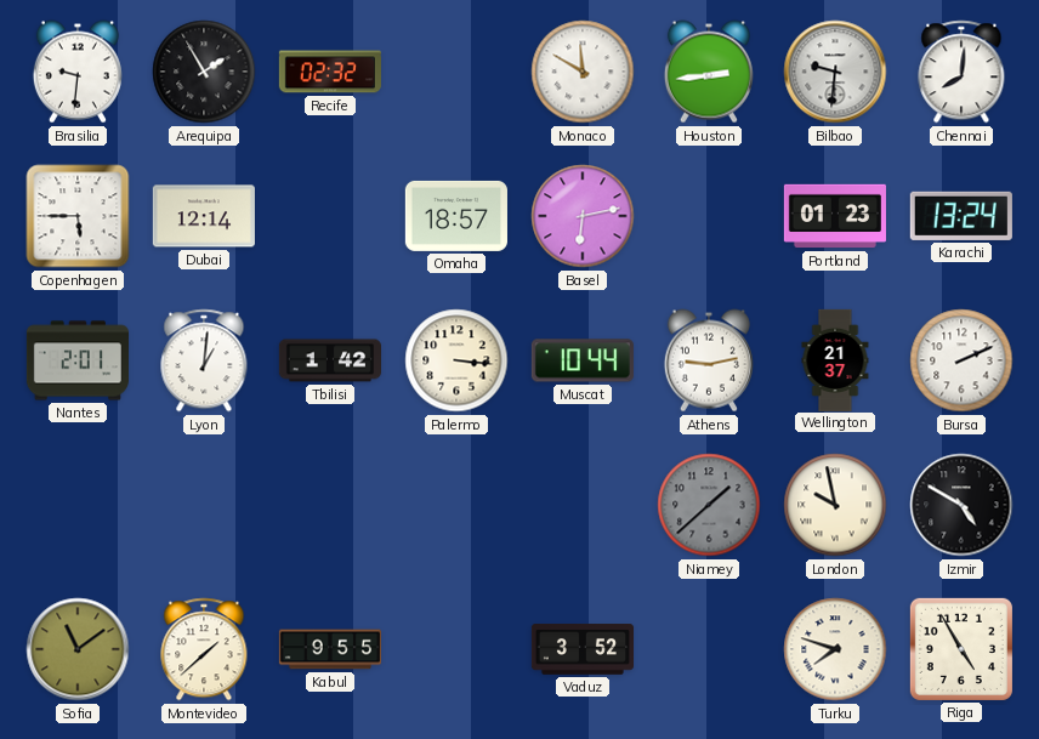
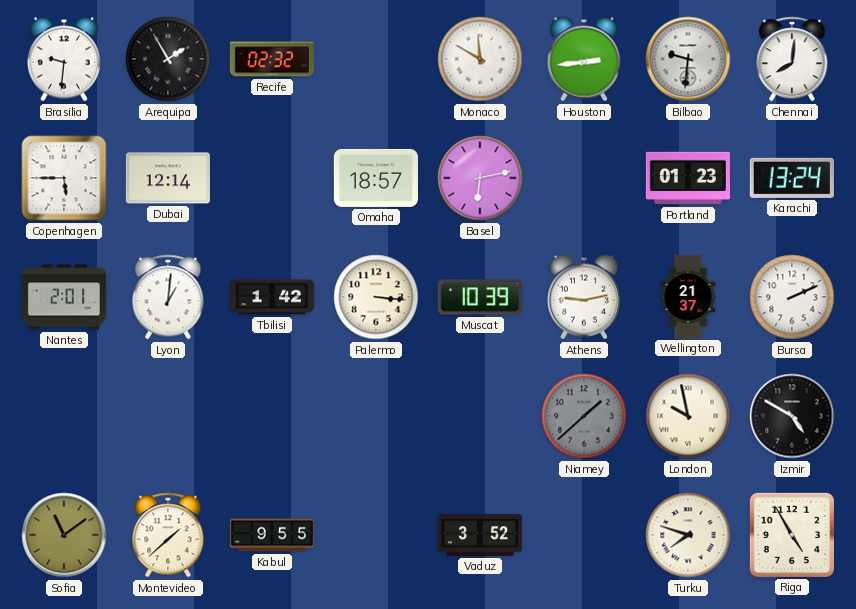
Muscat: 10:44 -> 10:39 (480, 297)
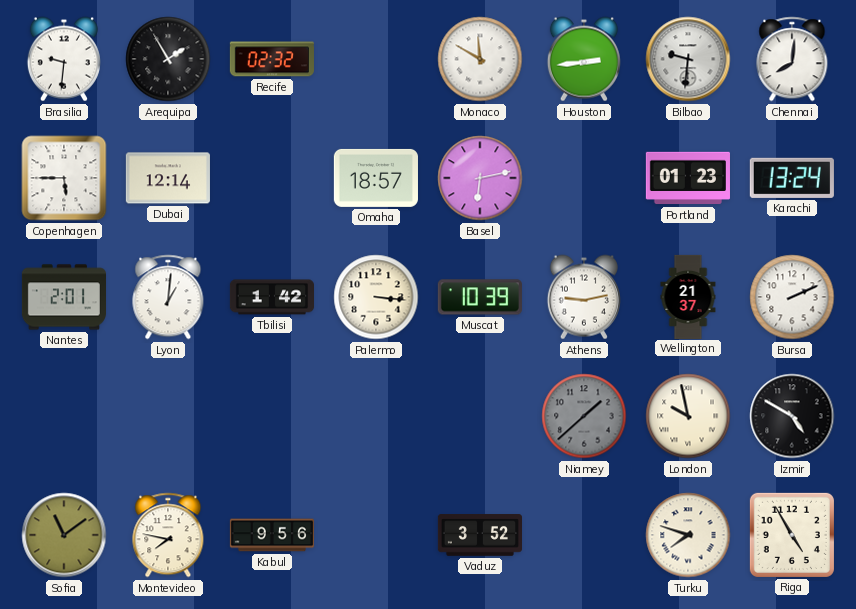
Montevideo: 1:38 -> 7:47 (168, 535)
Kabul: 9:55 -> 9:56 (271, 535)
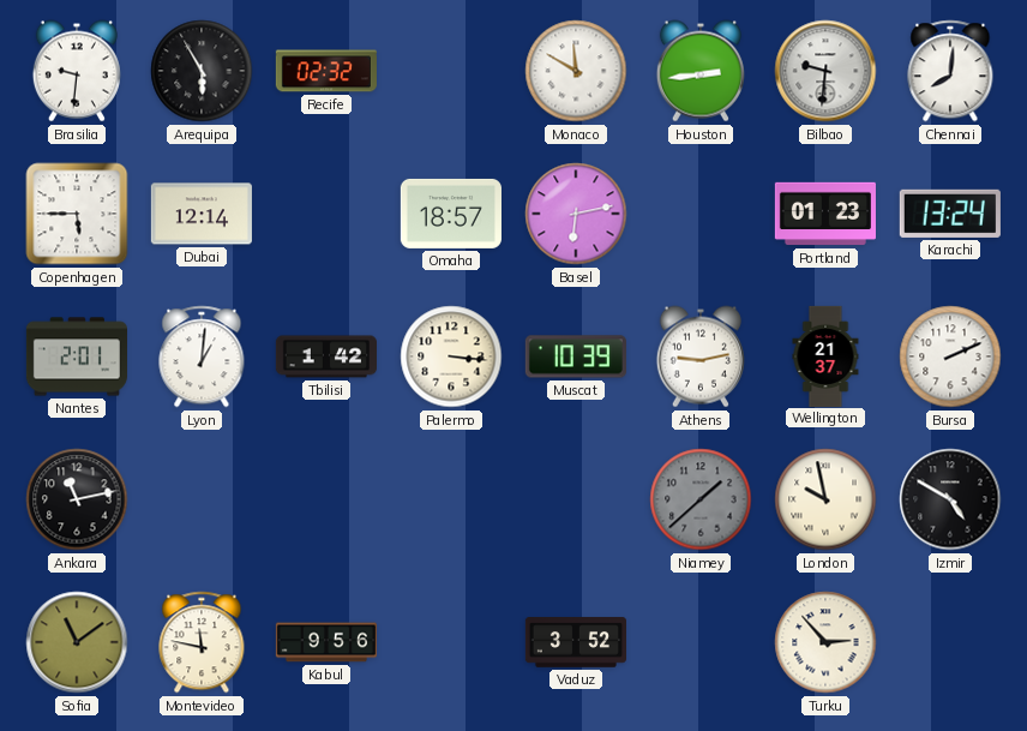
Arequipa: 1:55 -> 5:55 (202, 71)
Ankara: none -> 11:13 (77, 499)
Montevideo: 7:47 -> 11:47 (202, 642)
Turku: 7:48 -> 2:53 (825, 642)
Riga: 4:55 -> none (792, 535)
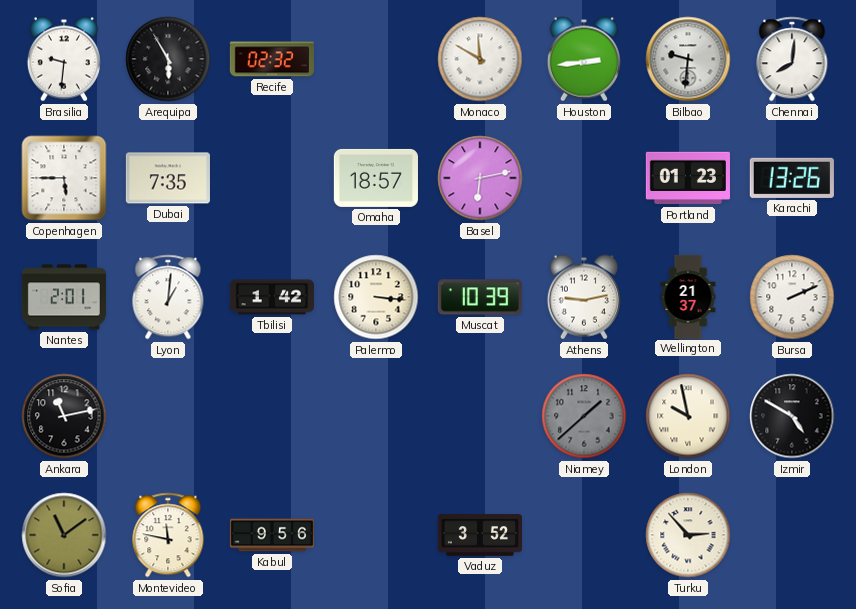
Dubai: 12:14 -> 7:35 (168, 178)
Karachi: 13:24 -> 13:26 (792, 178)
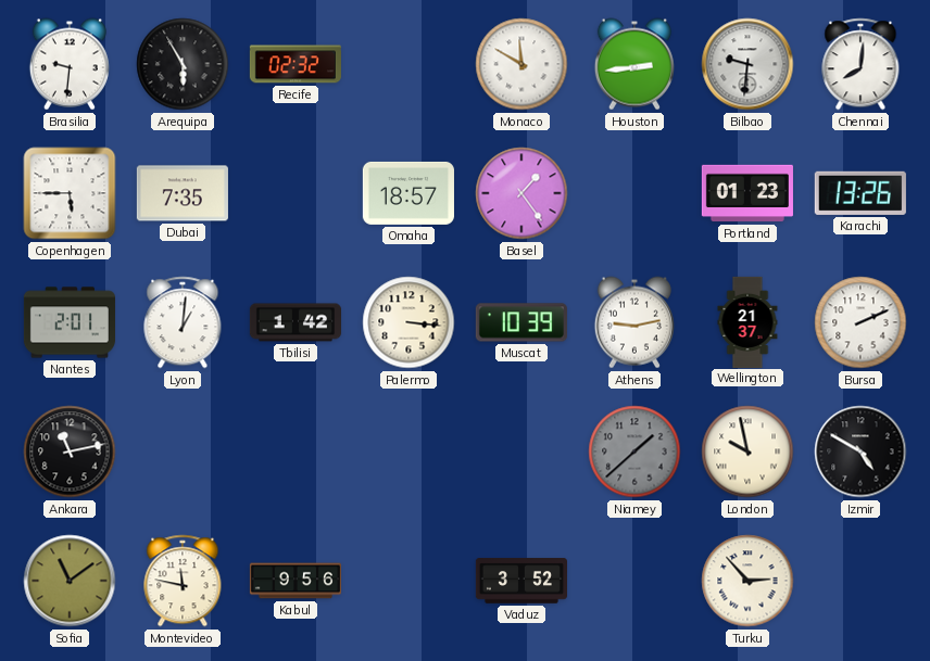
Basel: 6:13 -> 1:24 (521, 193)
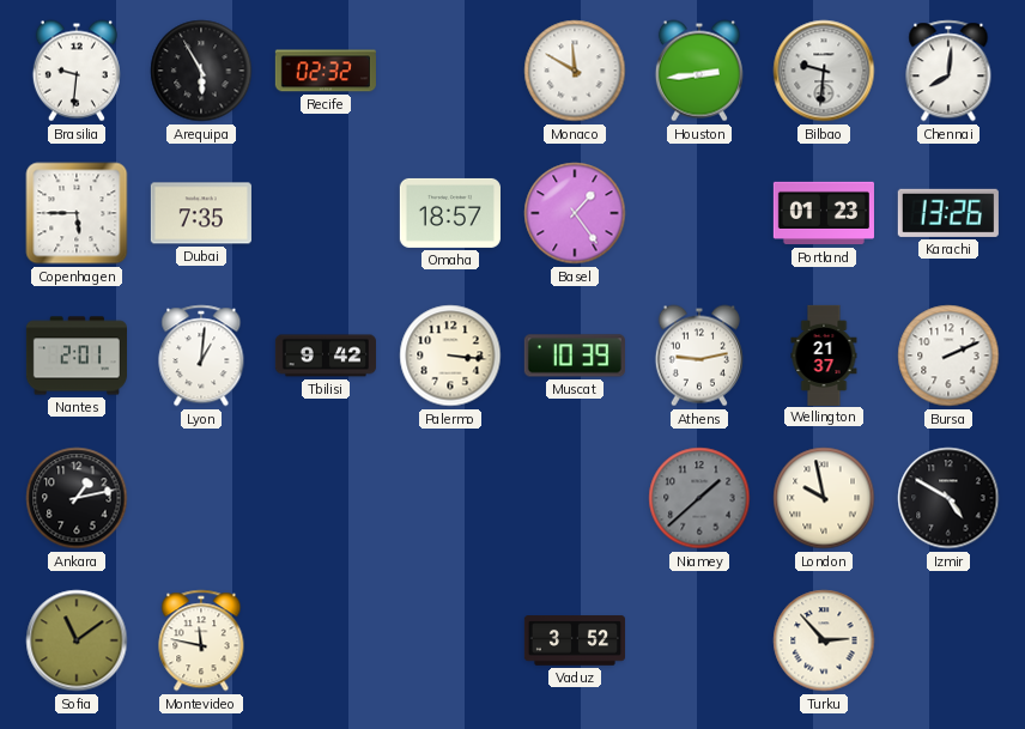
Tbilisi: 1:42 -> 9:42 (325, 356)
Ankara: 11:13 -> 1:13 (77, 498)
Kabul: 9:56 -> none (294, 581)
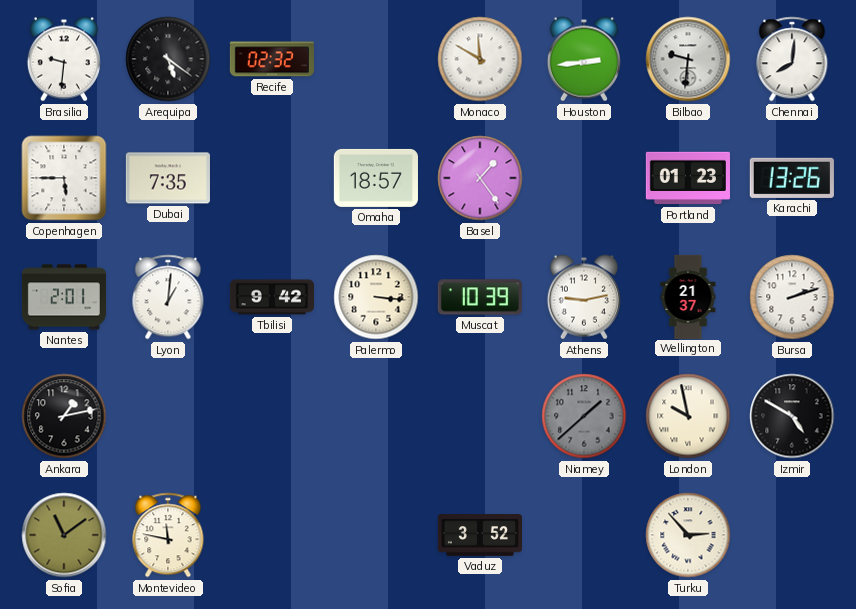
Arequipa: 5:55 -> 5:21 (168, 59)
Bursa: 2:11 -> 2:12 (792, 297)
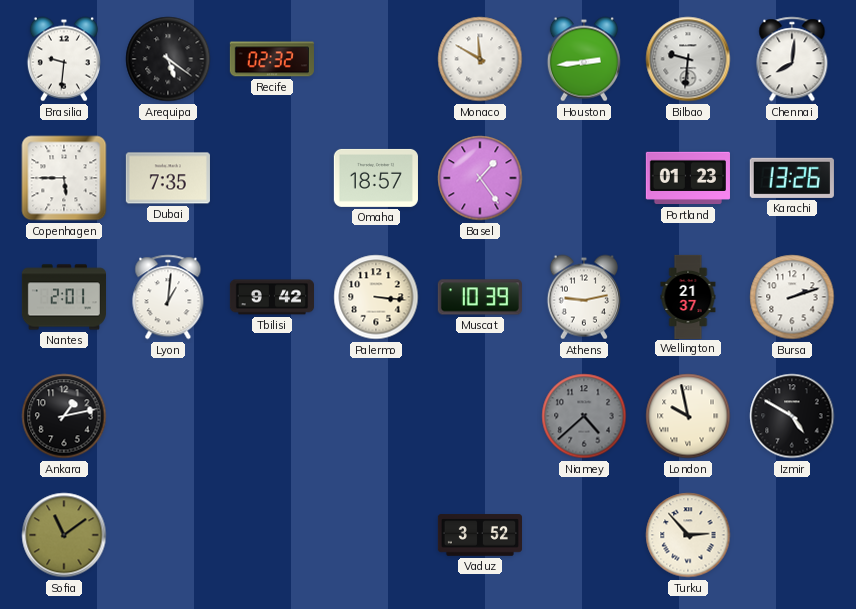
Niamey: 1:38 -> 4:38 (584, 416)
Montevideo: 11:47 -> none (168, 535)
